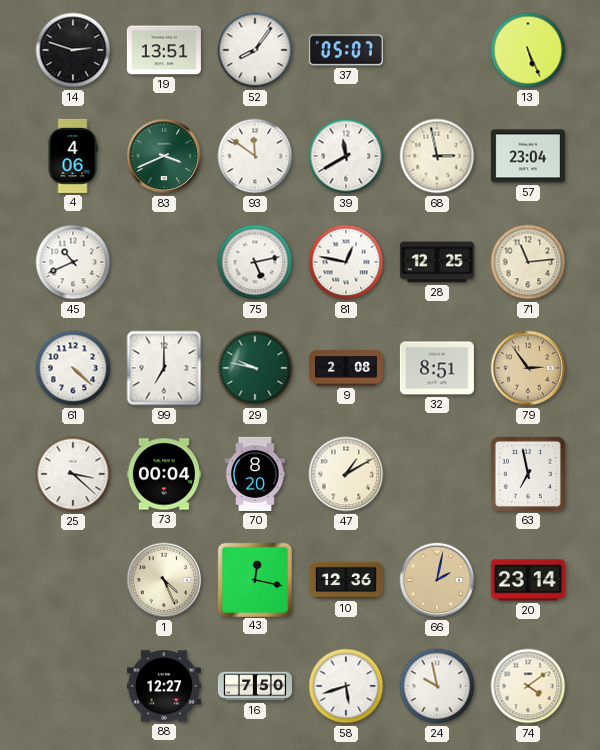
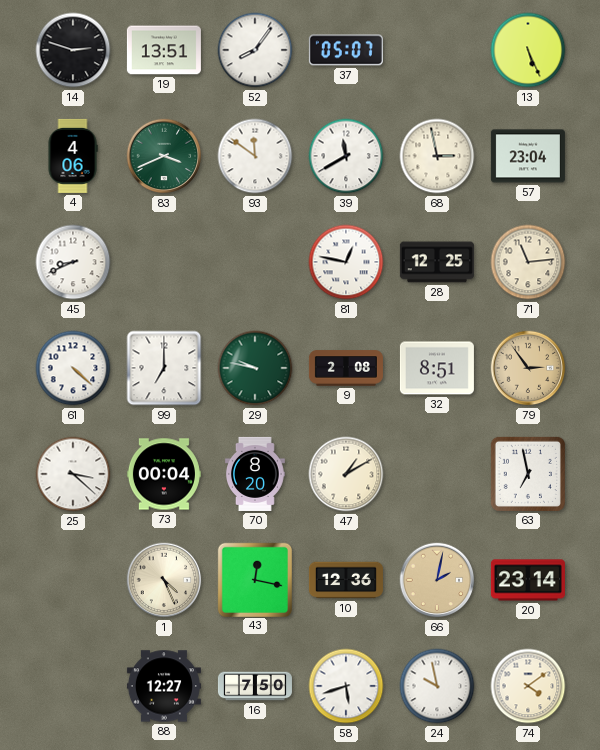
45: 10:41 -> 8:41 (73, 262)
75: 5:13 -> none (255, 262)
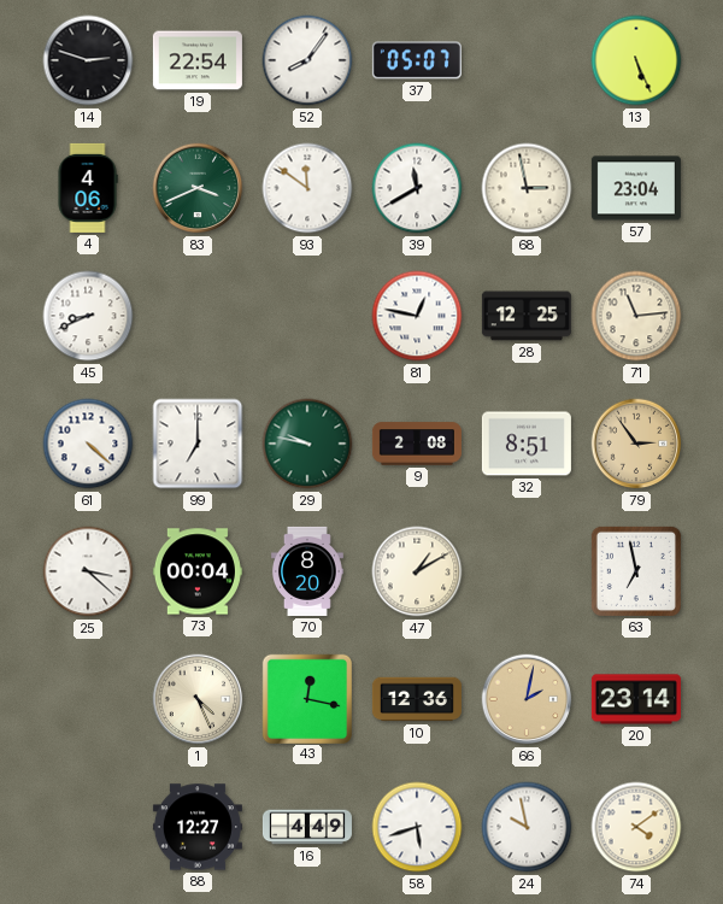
19: 13:51 -> 22:54 (198, 60)
16: 7:50 -> 4:49 (307, 827)
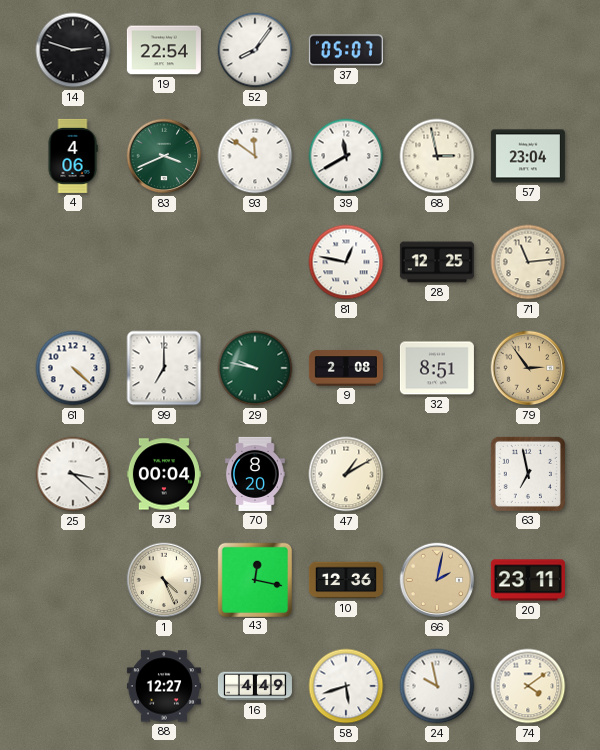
13: 5:26 -> none (636, 60)
45: 8:41 -> none (88, 316)
20: 23:14 -> 23:11 (528, 580)
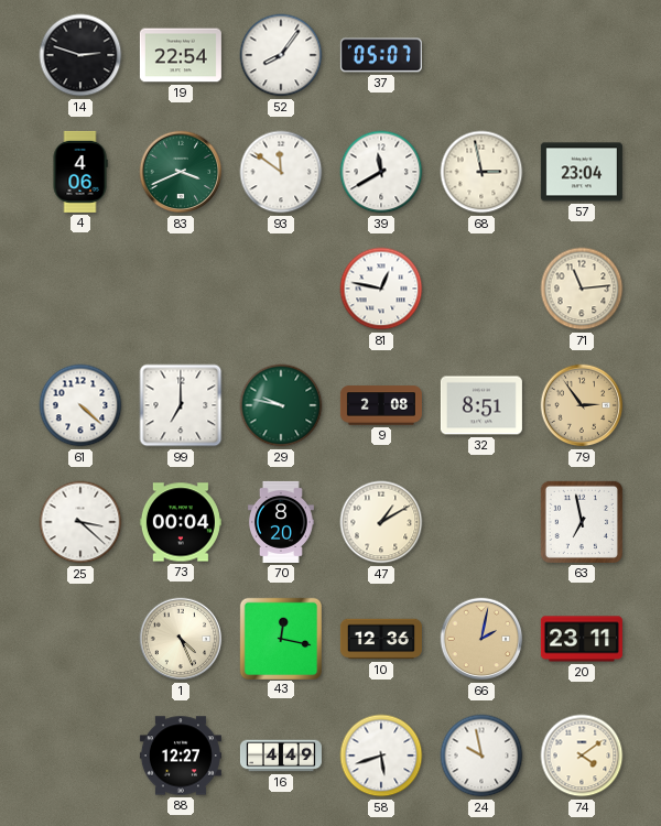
28: 12:25 -> none (437, 262)
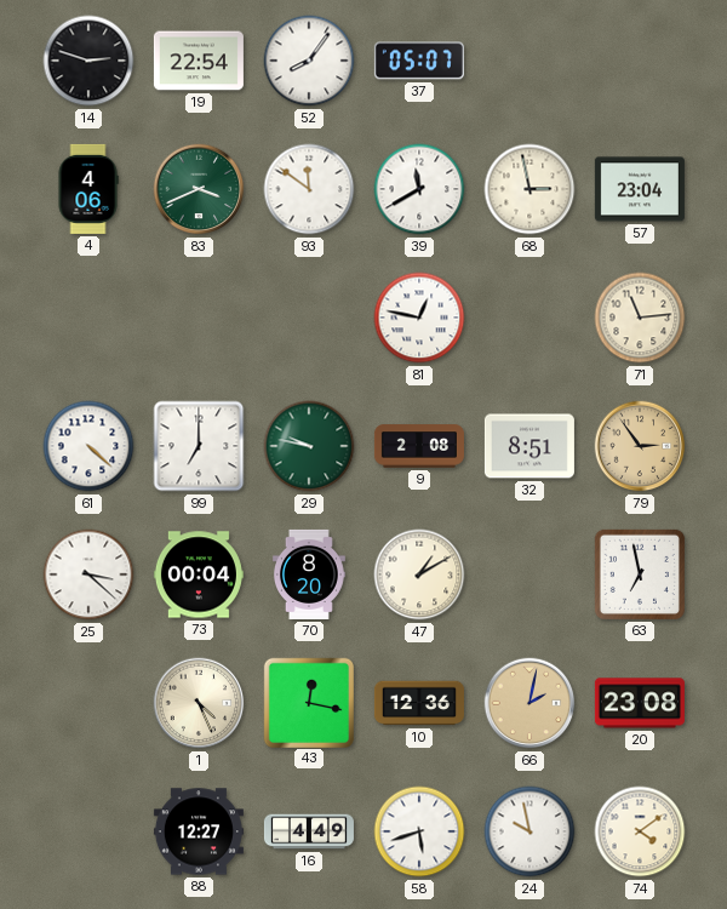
20: 23:11 -> 23:08 (640, 703)
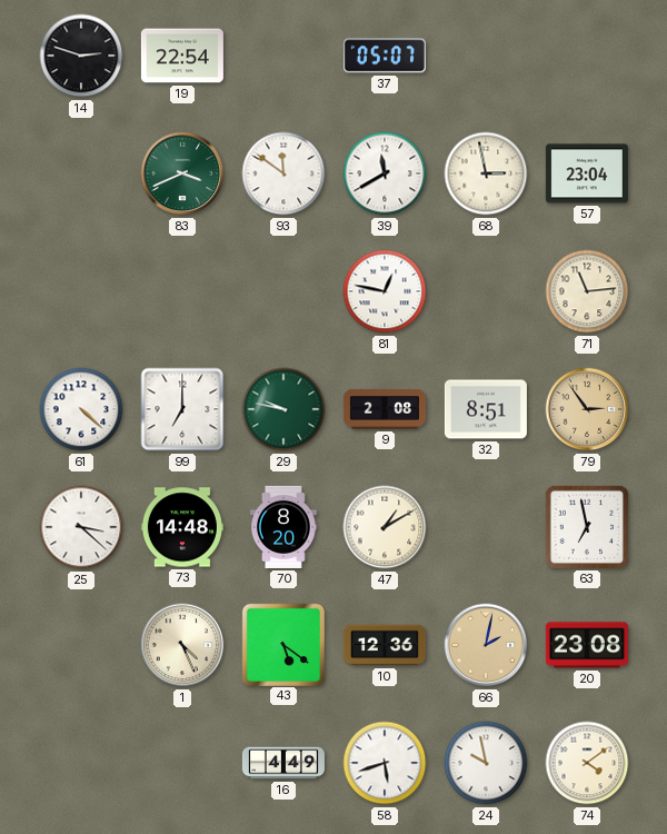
52: 8:06 -> none (309, 61)
4: 4:06 -> none (88, 189)
73: 00:04 -> 14:48 (182, 527)
43: 12:17 -> 5:21 (282, 644)
88: 12:27 -> none (199, 831)
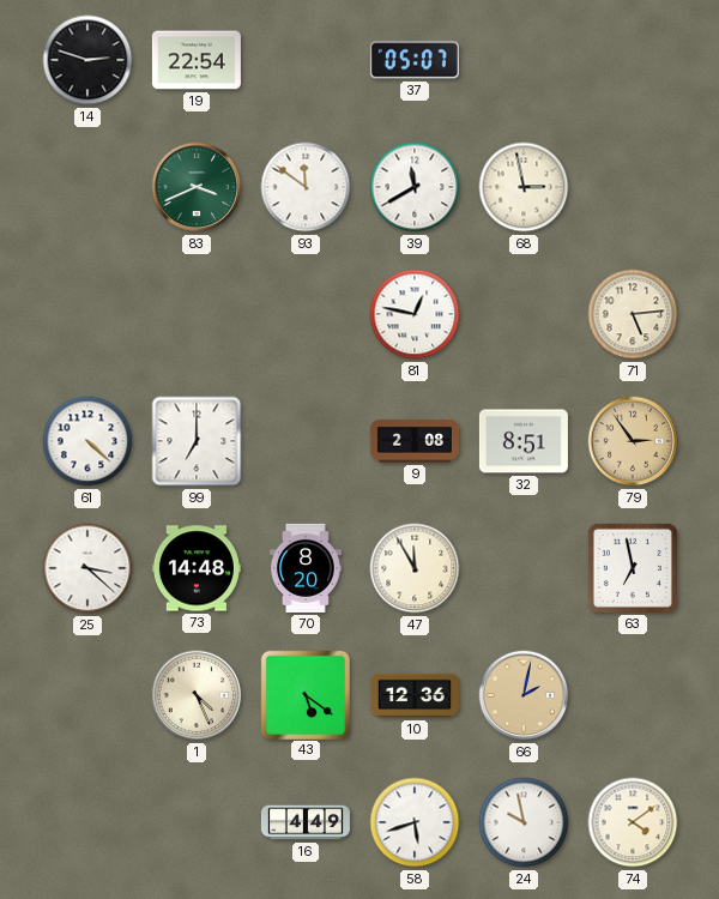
57: 23:04 -> none (587, 173)
71: 11:14 -> 5:14 (633, 314)
29: 9:47 -> none (283, 409)
47: 1:10 -> 11:55 (415, 568)
20: 23:08 -> none (587, 645)
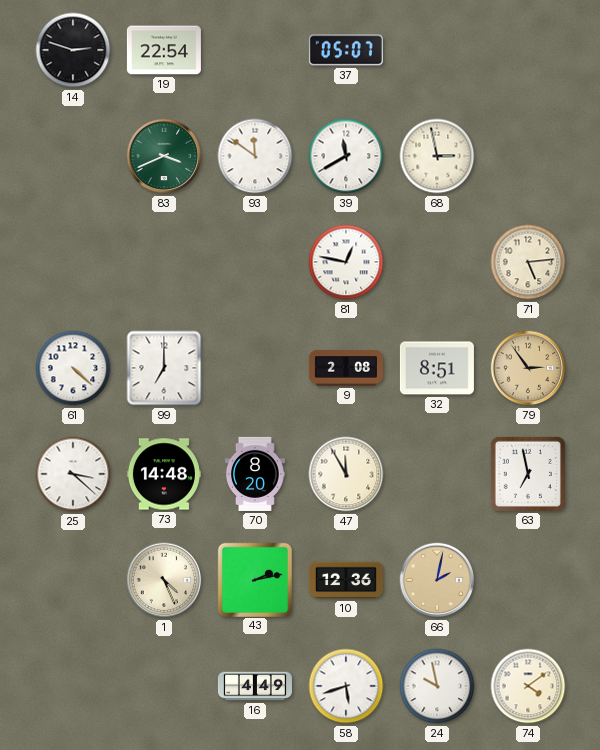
43: 5:21 -> 2:13 (254, 579)
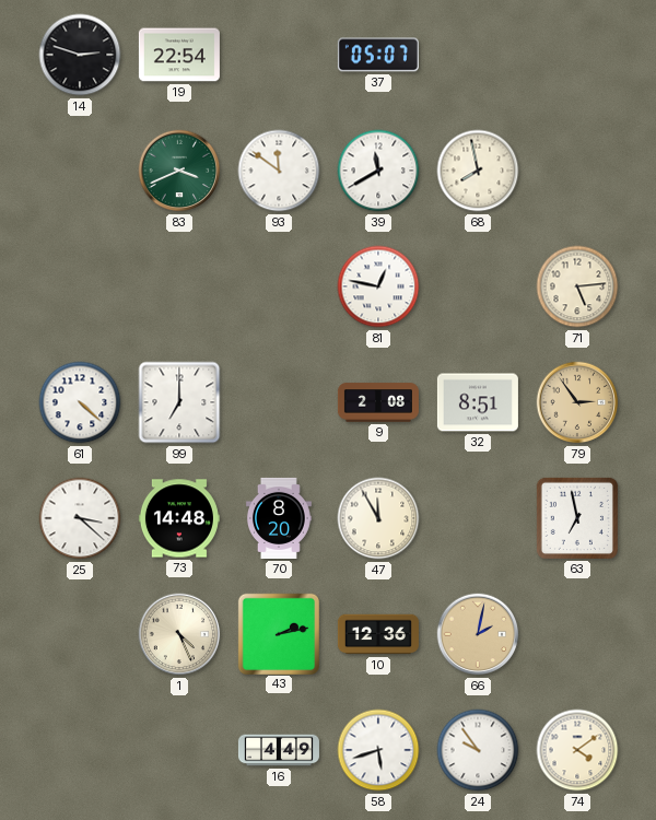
68: 2:58 -> 7:58 (478, 171)
24: 9:58 -> 9:54 (478, 750)
